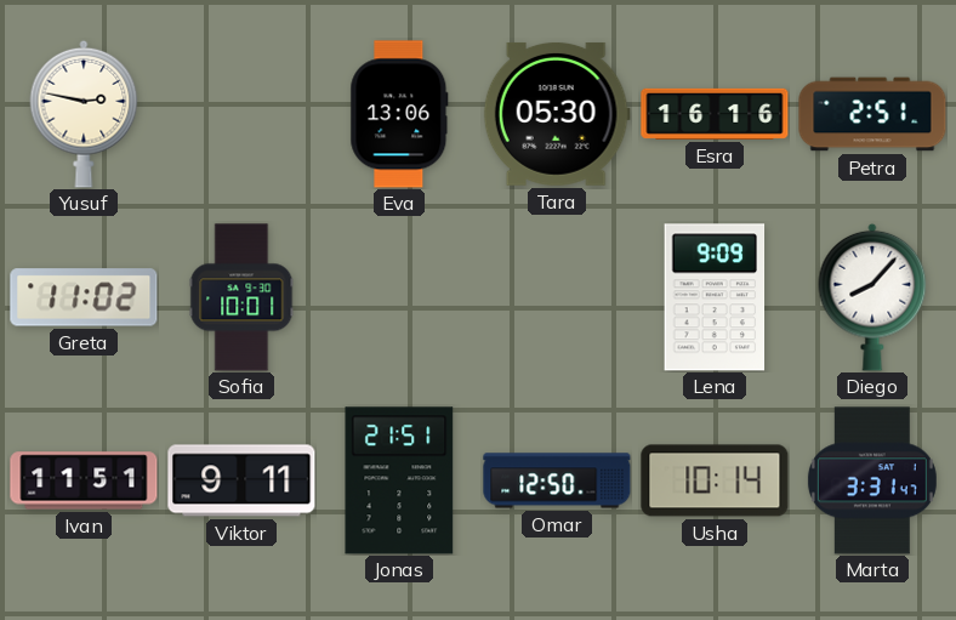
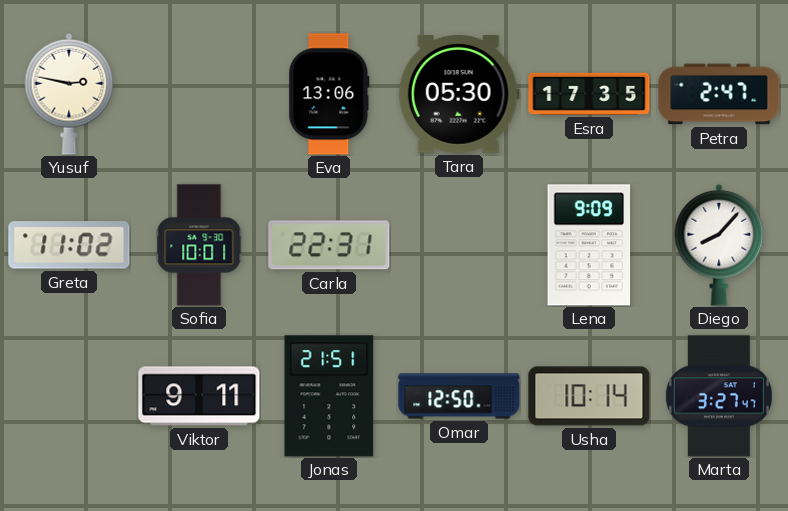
Esra: 16:16 -> 17:35 (589, 94)
Petra: 2:51 -> 2:47 (719, 94)
Carla: none -> 22:31 (329, 245)
Ivan: 11:51 -> none (84, 480)
Marta: 3:31 -> 3:27 (719, 396)
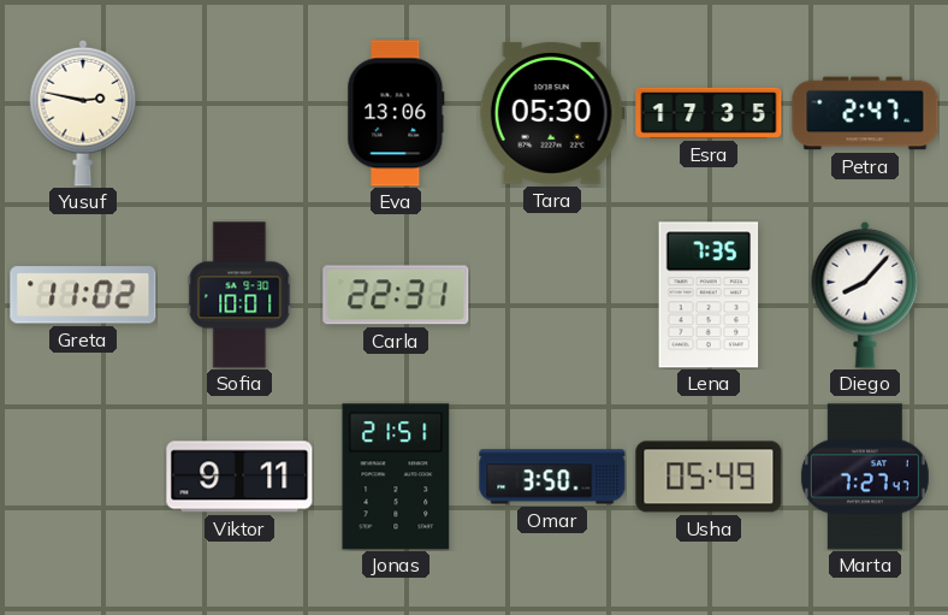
Lena: 9:09 -> 7:35 (709, 295)
Omar: 12:50 -> 3:50 (552, 477)
Usha: 10:14 -> 05:49 (709, 477)
Marta: 3:27 -> 7:27 (865, 477)
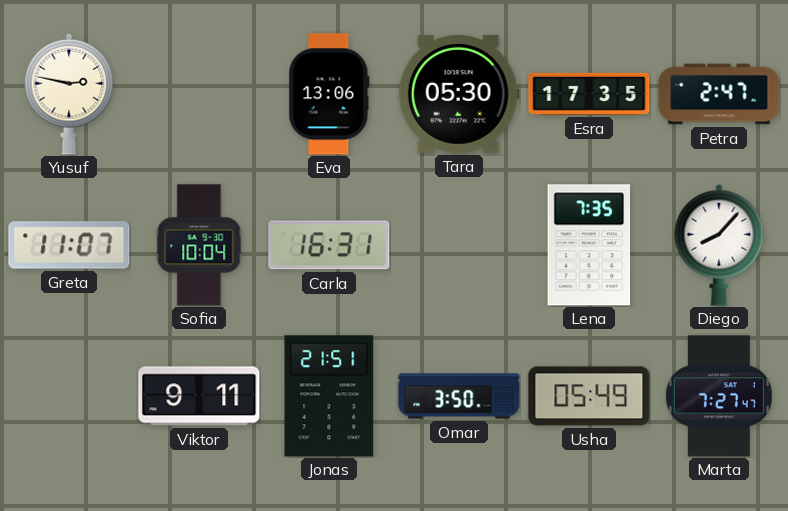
Greta: 11:02 -> 11:07 (69, 245)
Sofia: 10:01 -> 10:04 (199, 245)
Carla: 22:31 -> 16:31 (329, 245)
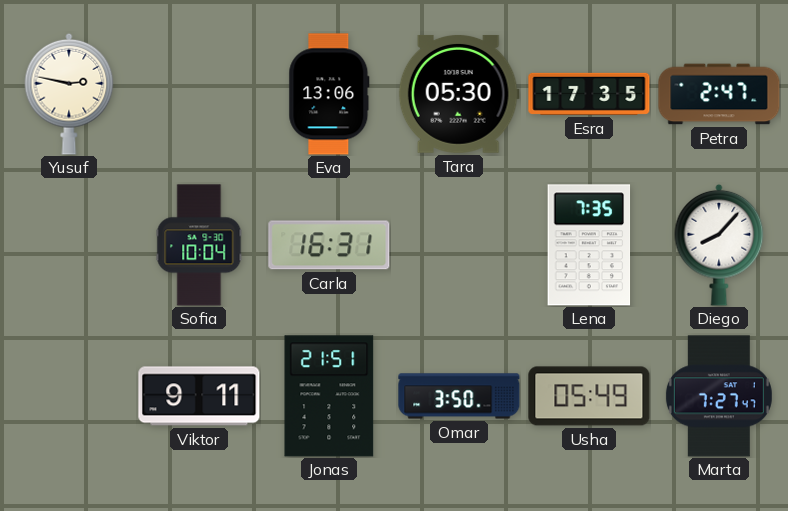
Greta: 11:07 -> none (69, 245)
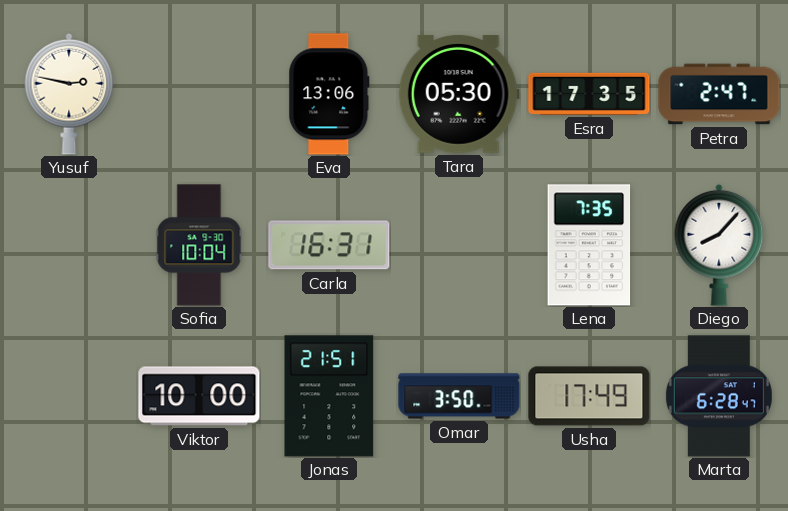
Viktor: 9:11 -> 10:00 (199, 396)
Usha: 05:49 -> 17:49 (589, 396)
Marta: 7:27 -> 6:28 (719, 396)
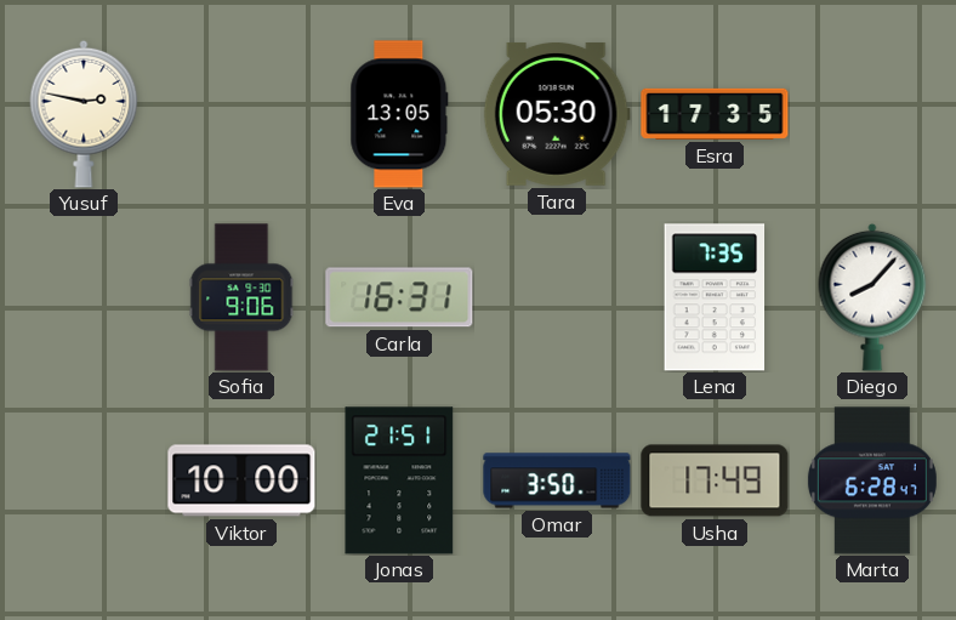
Eva: 13:06 -> 13:05 (399, 114)
Petra: 2:47 -> none (719, 94)
Sofia: 10:04 -> 9:06 (241, 297)
